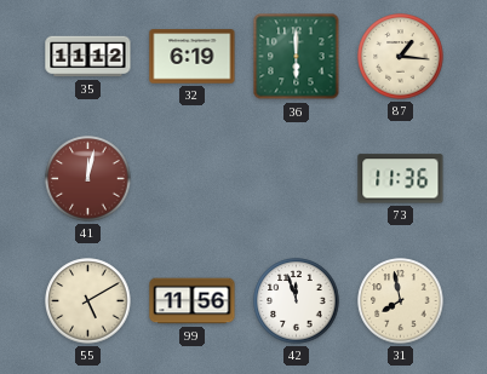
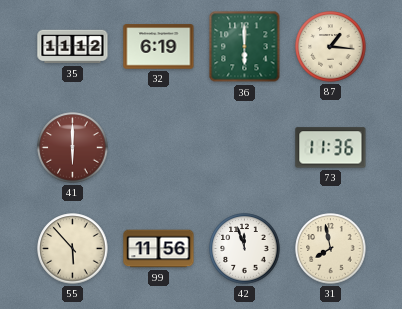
41: 12:02 -> 6:00 (73, 148)
55: 5:10 -> 5:53 (73, 249)
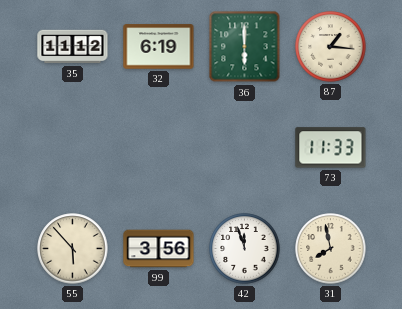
41: 6:00 -> none (73, 148)
73: 11:36 -> 11:33 (331, 148)
99: 11:56 -> 3:56 (159, 249)
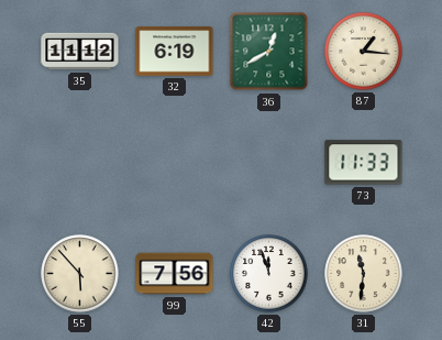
36: 6:00 -> 12:40 (269, 52)
99: 3:56 -> 7:56 (175, 274)
31: 7:58 -> 11:31 (364, 274)
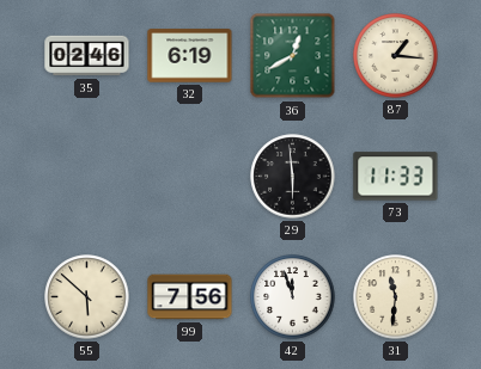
35: 11:12 -> 02:46 (87, 56)
29: none -> 5:59 (293, 177)
55: 5:53 -> 5:52 (87, 297)
